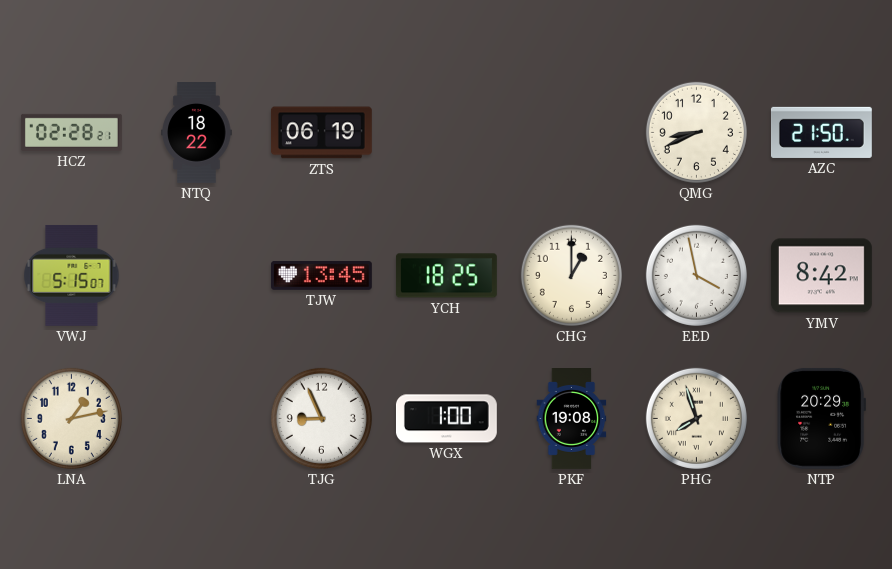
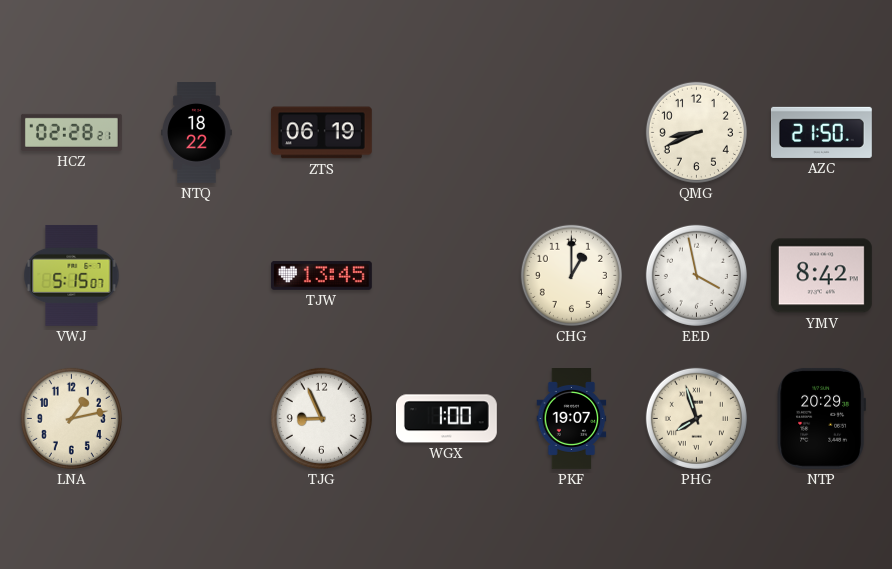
YCH: 18:25 -> none (446, 276)
PKF: 19:08 -> 19:07 (572, 419)
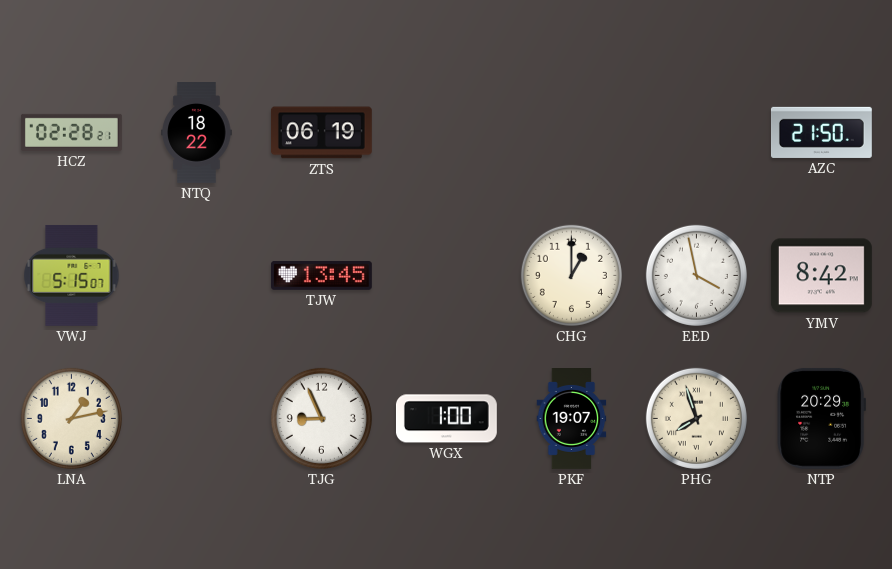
QMG: 8:41 -> none (696, 132)
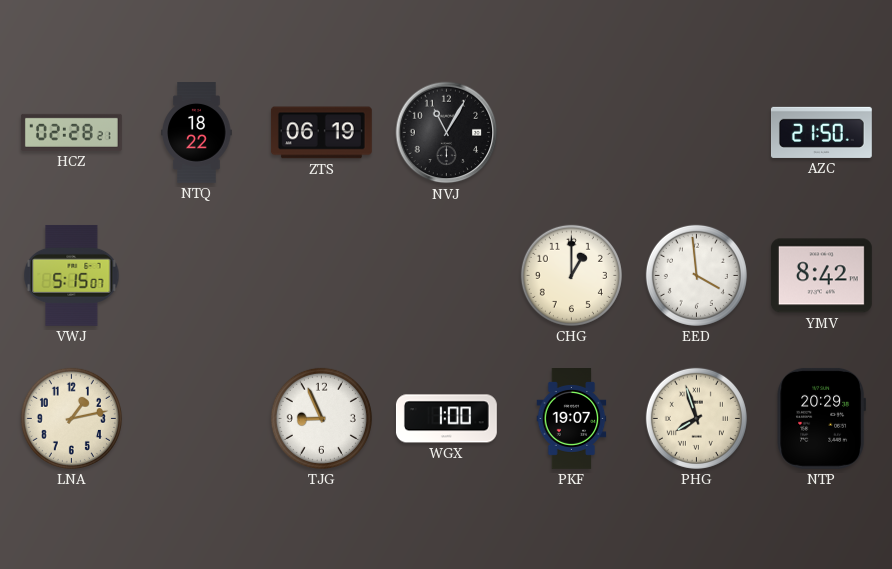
NVJ: none -> 11:05 (447, 133)
TJW: 13:45 -> none (321, 275)
EED: 3:58 -> 3:59 (696, 275)
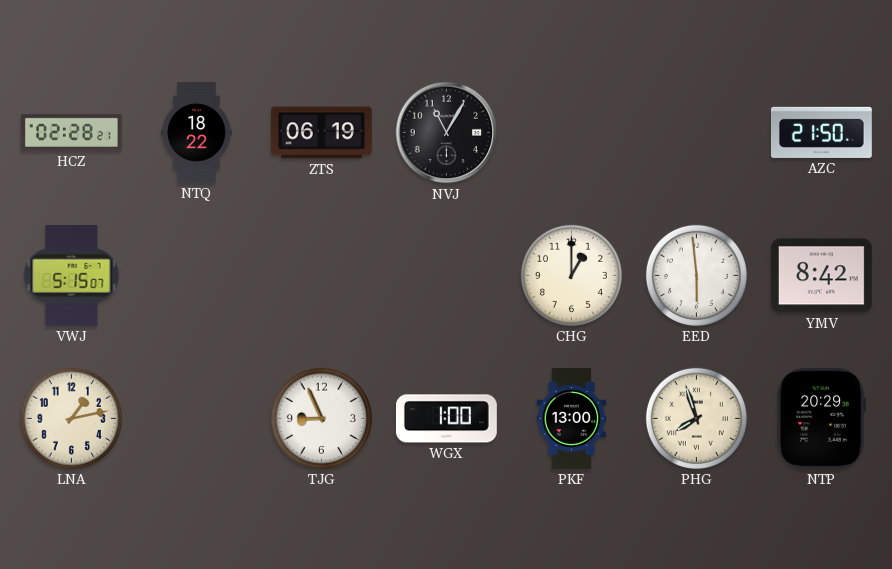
EED: 3:59 -> 5:59 (696, 275)
PKF: 19:07 -> 13:00 (572, 419)
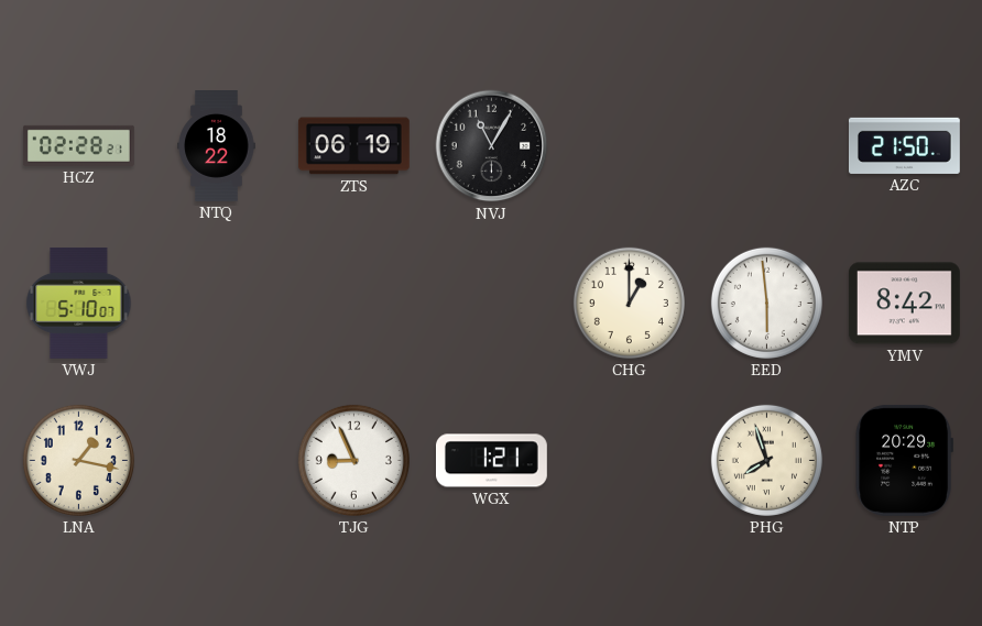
VWJ: 5:15 -> 5:10 (79, 303)
LNA: 1:13 -> 1:17 (78, 460)
WGX: 1:00 -> 1:21 (491, 461)
PKF: 13:00 -> none (572, 419)
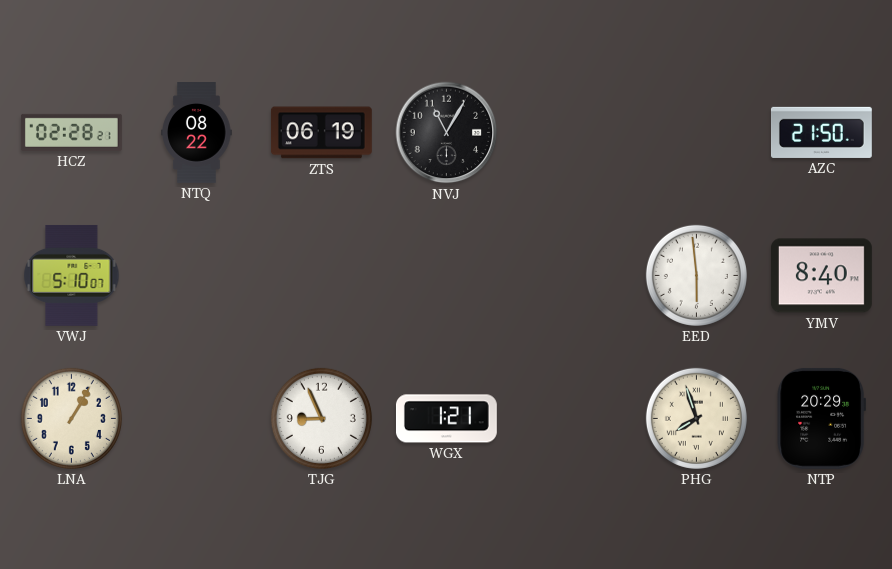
NTQ: 18:22 -> 08:22 (197, 133)
CHG: 1:00 -> none (629, 303)
YMV: 8:42 -> 8:40 (821, 276)
LNA: 1:17 -> 1:05 (71, 418)
